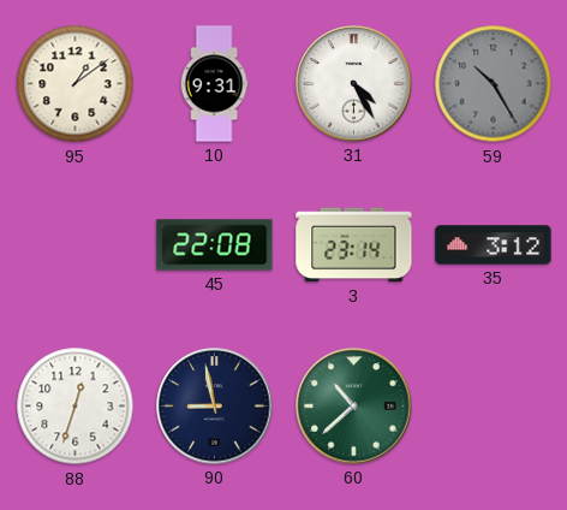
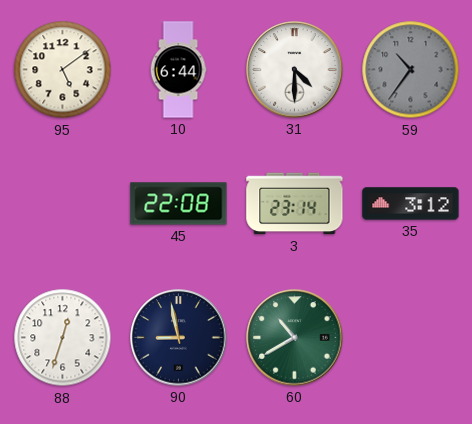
95: 1:09 -> 5:09 (63, 70)
10: 9:31 -> 6:44 (178, 70)
31: 4:25 -> 4:30 (295, 70)
59: 10:25 -> 10:36 (411, 70)
60: 10:38 -> 10:40 (295, 338)
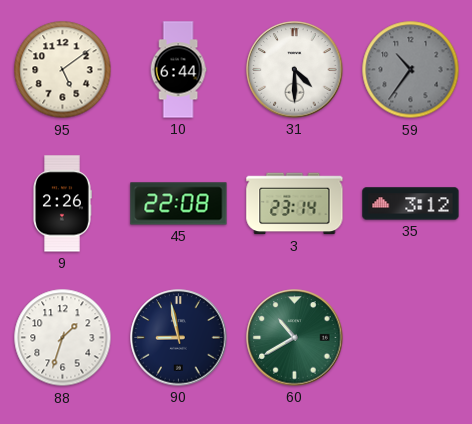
9: none -> 2:26 (62, 204)
88: 12:33 -> 1:33 (63, 338)
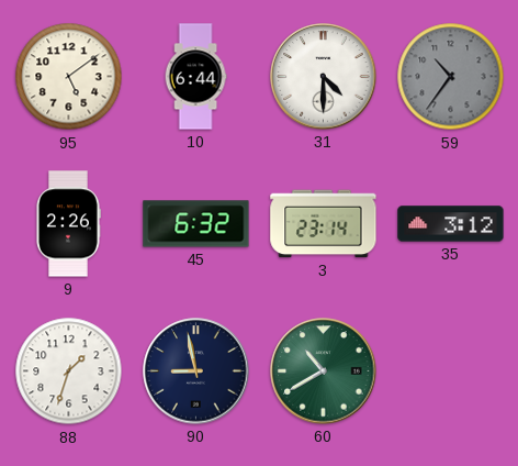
45: 22:08 -> 6:32 (196, 224)
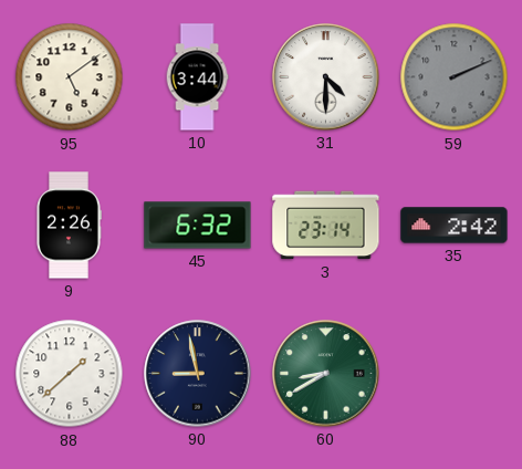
10: 6:44 -> 3:44 (197, 77)
59: 10:36 -> 2:11 (455, 77)
35: 3:12 -> 2:42 (455, 226)
88: 1:33 -> 1:38 (70, 374)
60: 10:40 -> 8:40 (326, 374)
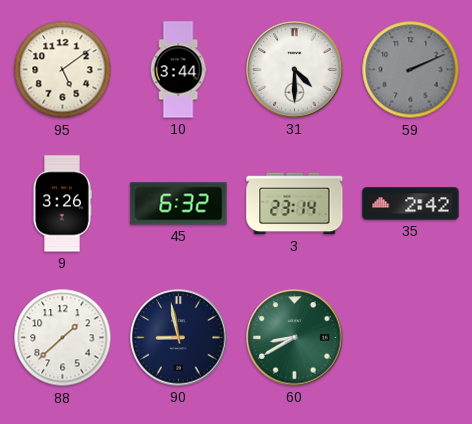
9: 2:26 -> 3:26 (62, 204)
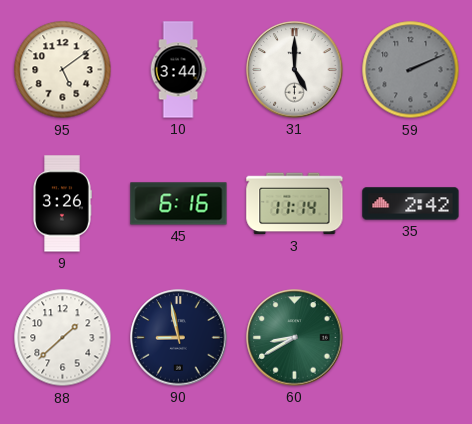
31: 4:30 -> 5:00 (295, 70)
45: 6:32 -> 6:16 (179, 204)
3: 23:14 -> 11:14 (295, 204)
